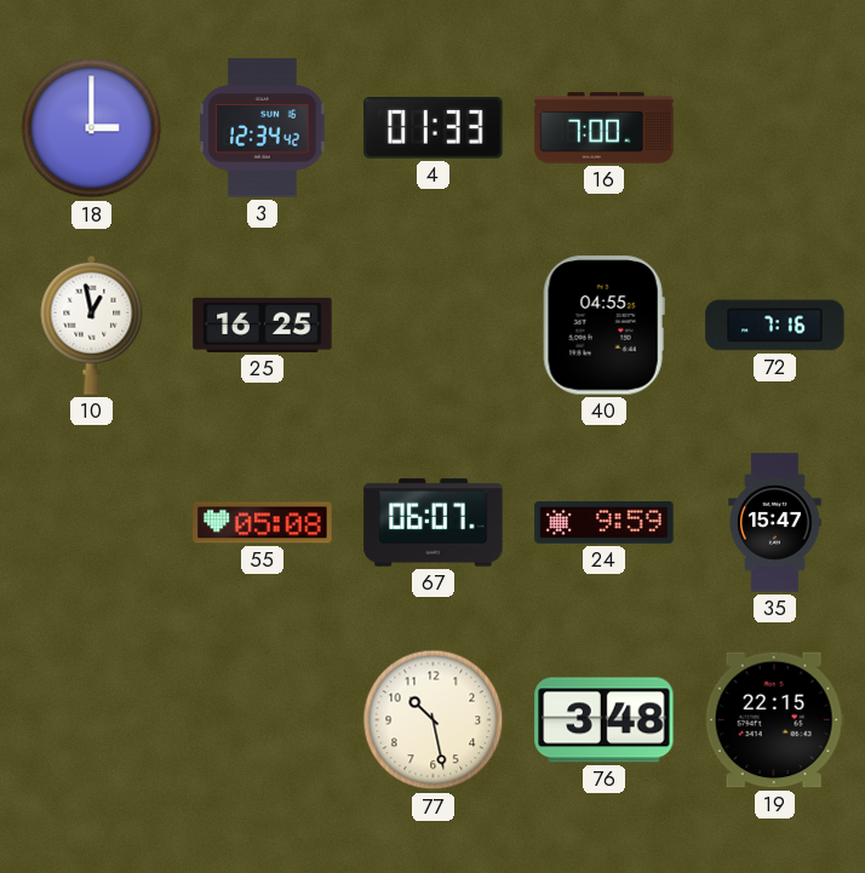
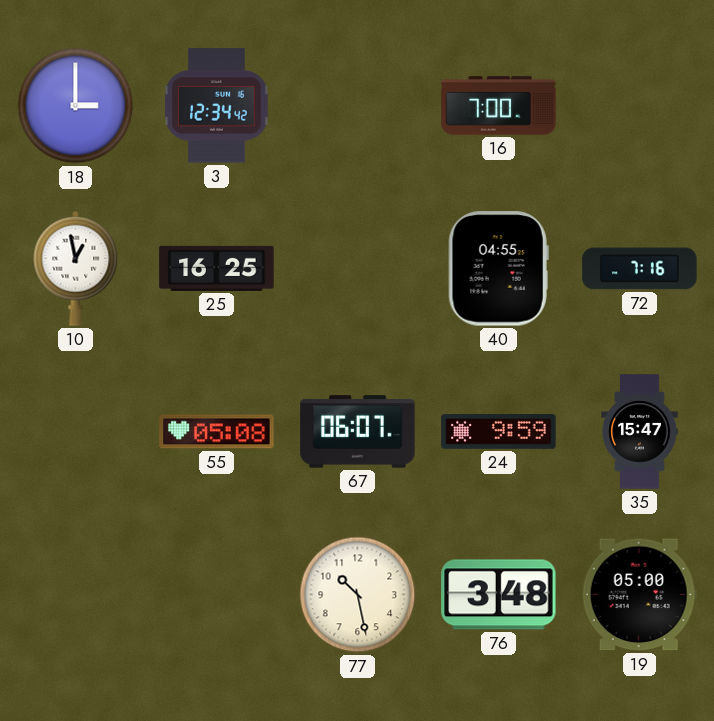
4: 01:33 -> none (434, 128)
19: 22:15 -> 05:00 (639, 595)
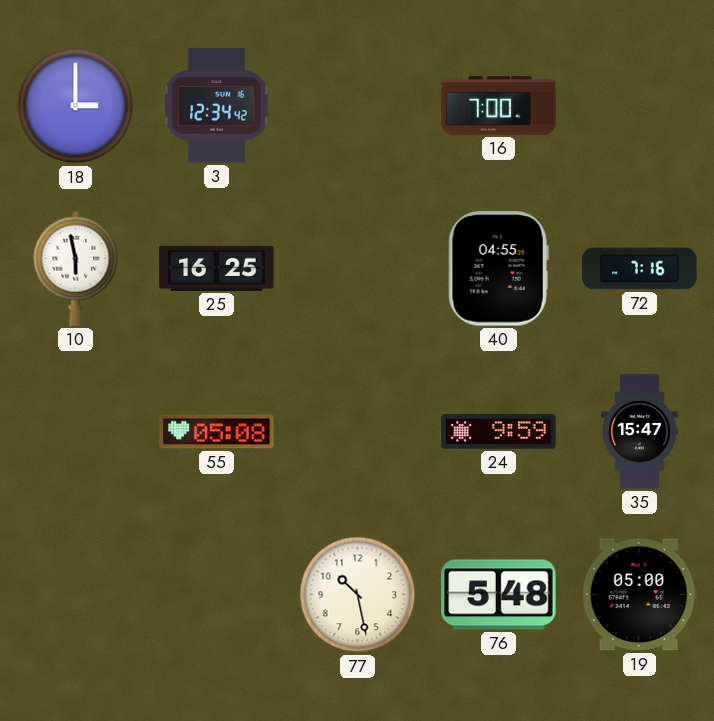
10: 12:58 -> 5:58 (76, 268)
67: 06:07 -> none (358, 432)
76: 3:48 -> 5:48 (499, 595)
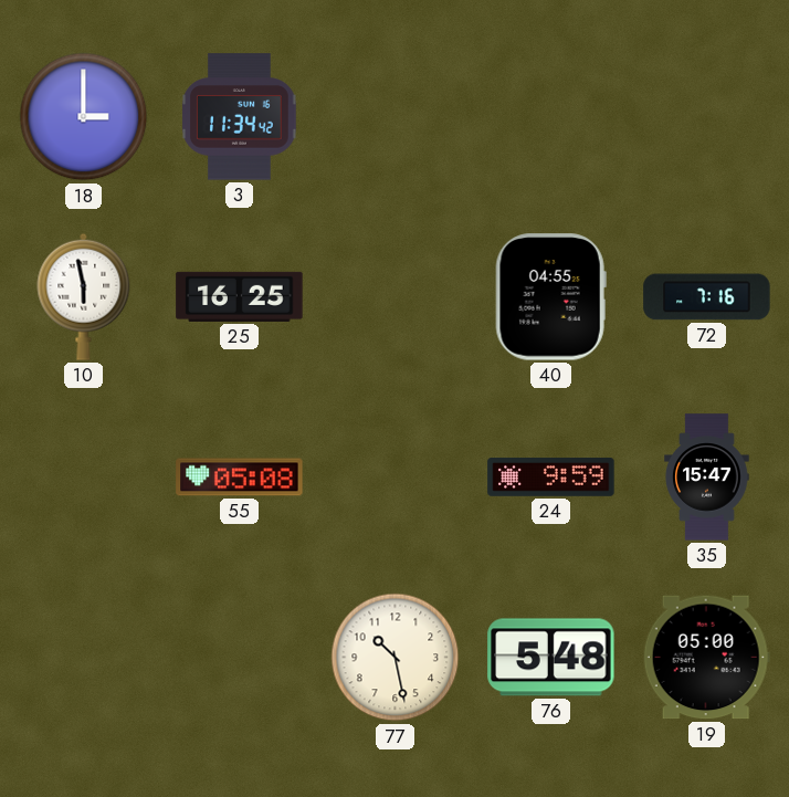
3: 12:34 -> 11:34 (240, 117)
16: 7:00 -> none (499, 106)
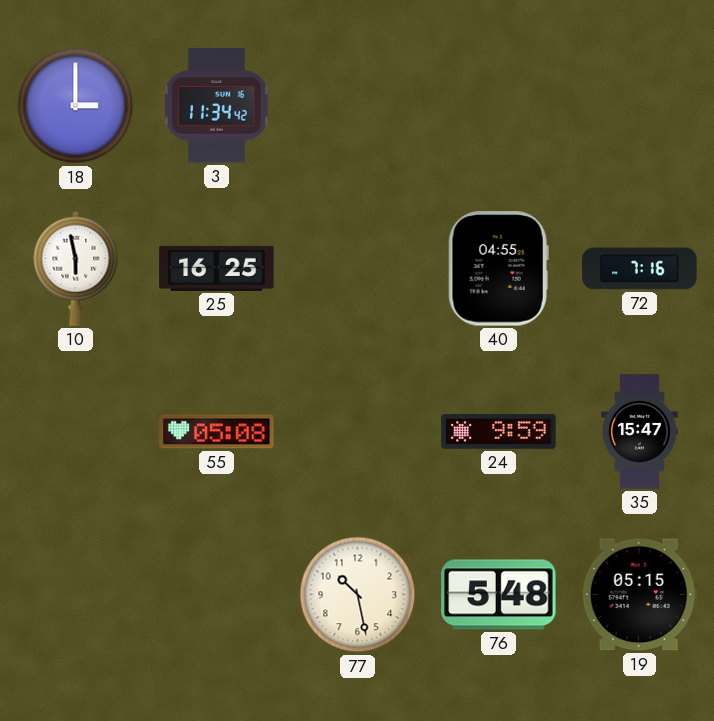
19: 05:00 -> 05:15 (639, 595)
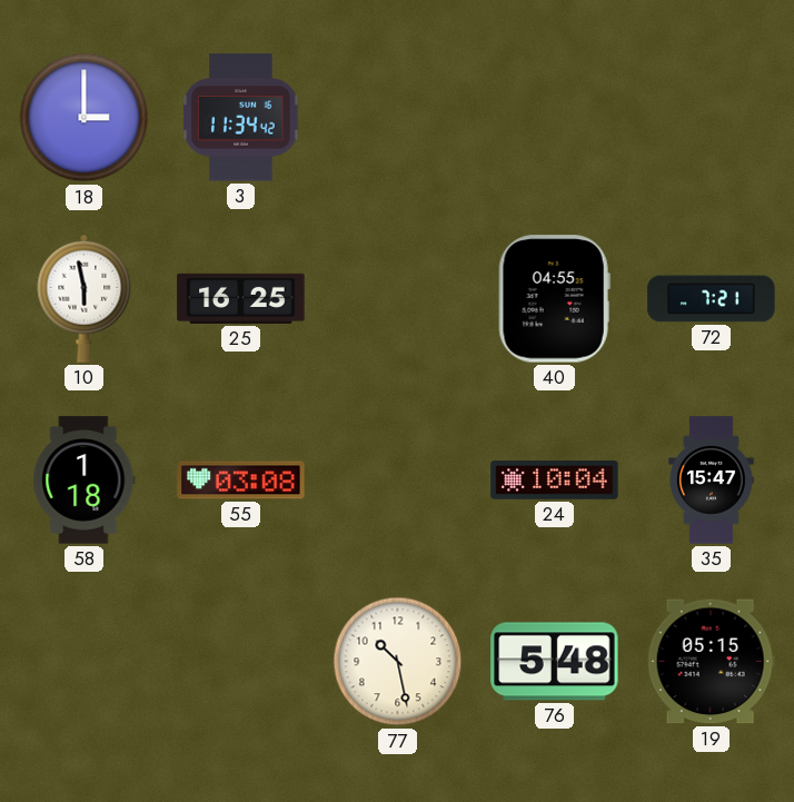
72: 7:16 -> 7:21 (712, 299)
58: none -> 1:18 (85, 481)
55: 05:08 -> 03:08 (241, 481)
24: 9:59 -> 10:04 (555, 481)
